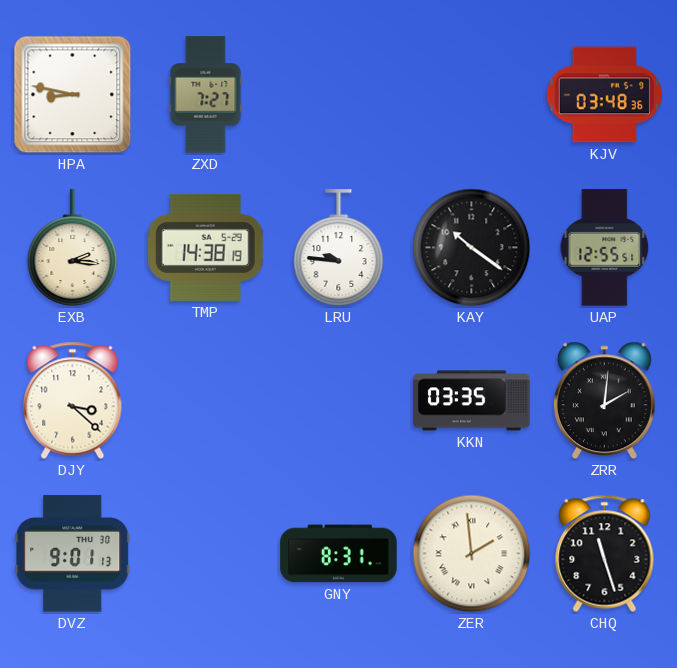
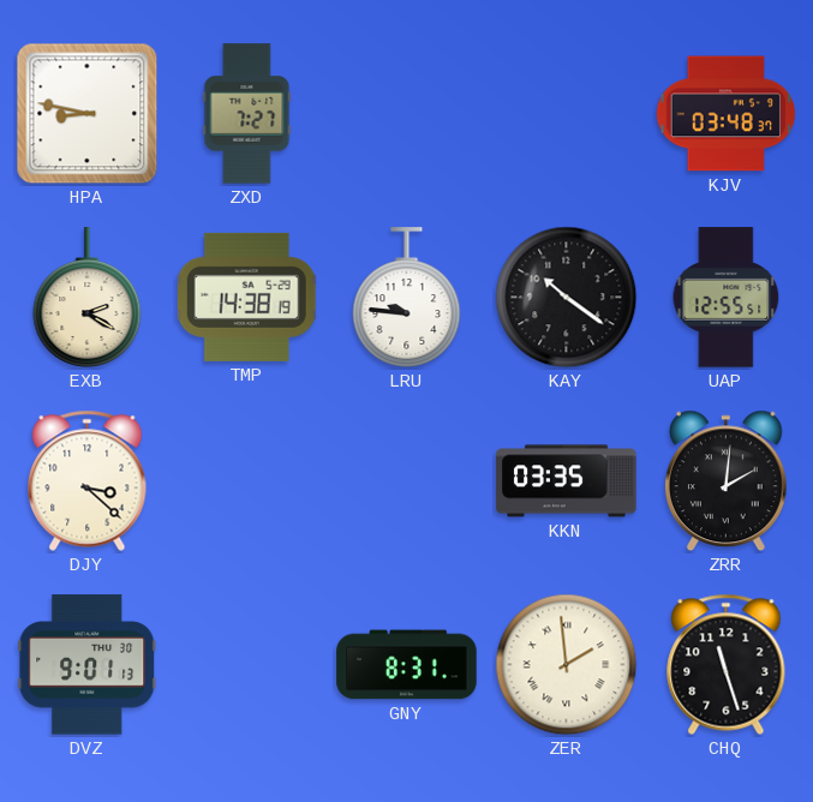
KJV: 03:48:36 -> 03:48:37 (725, 114)
EXB: 2:16 -> 2:20 (88, 298)
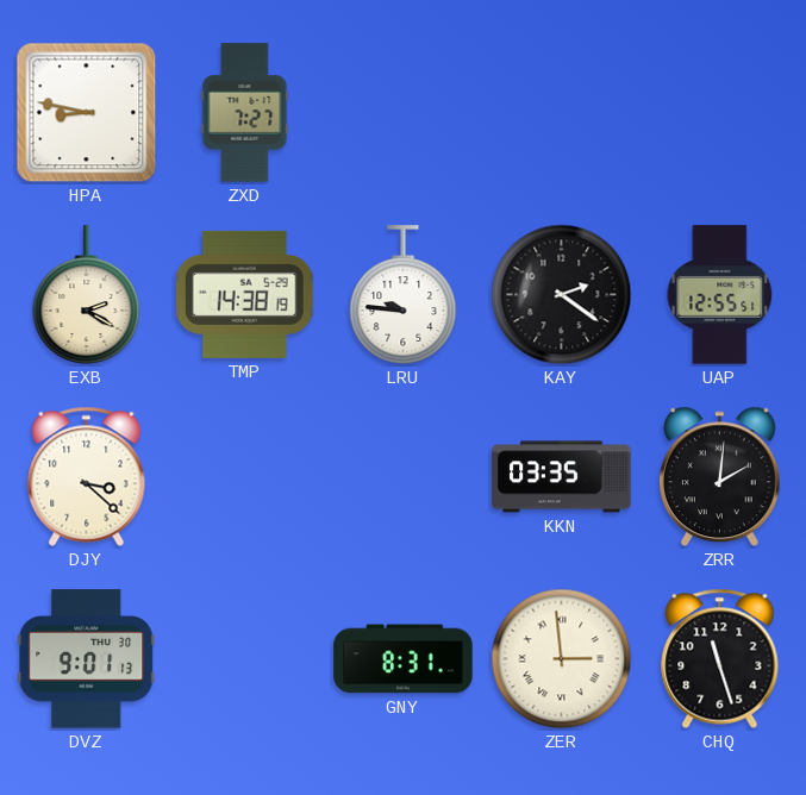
KJV: 03:48 -> none (725, 114)
KAY: 10:21 -> 2:21 (562, 295)
ZER: 1:59 -> 2:59 (562, 659)
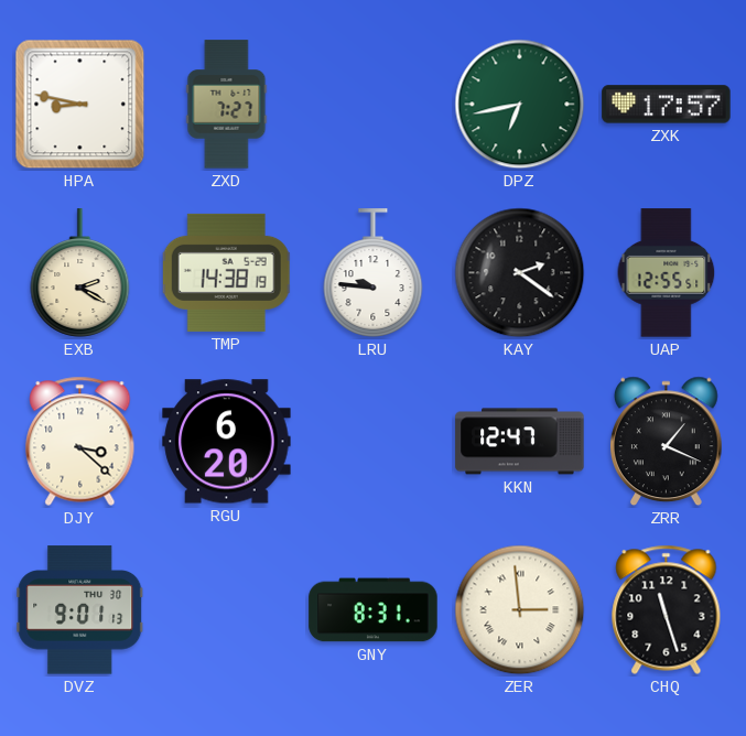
DPZ: none -> 6:43 (520, 105)
ZXK: none -> 17:57 (667, 105)
RGU: none -> 6:20 (227, 442)
KKN: 03:35 -> 12:47 (520, 442)
ZRR: 2:01 -> 1:19 (666, 442)
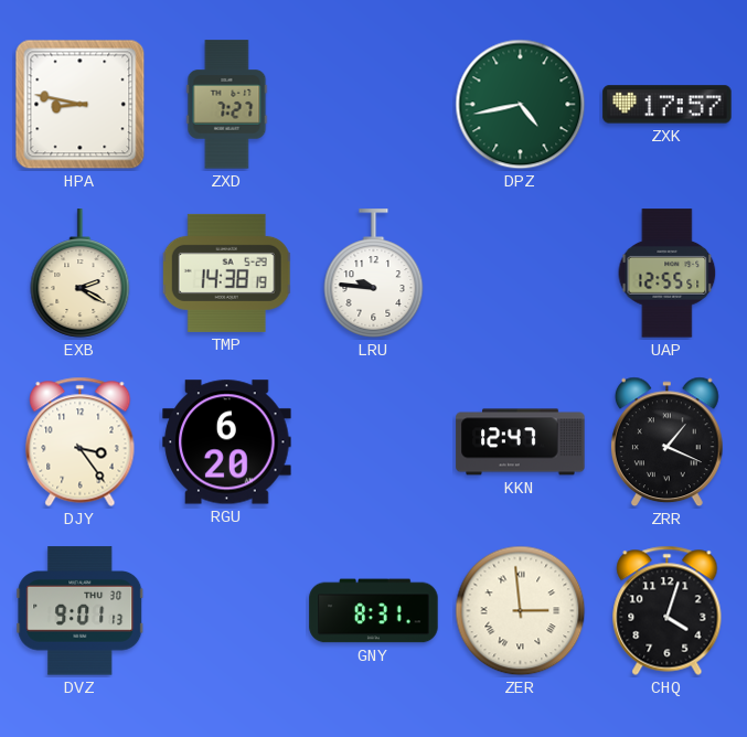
DPZ: 6:43 -> 4:43 (521, 105)
KAY: 2:21 -> none (520, 273)
DJY: 3:22 -> 3:24 (81, 441)
CHQ: 11:27 -> 4:03 (668, 610)
